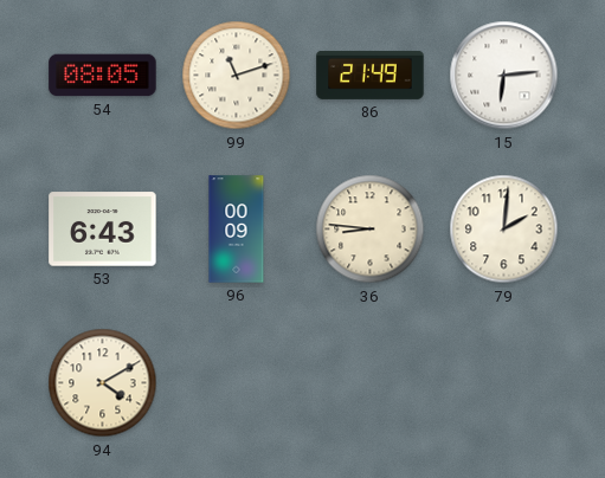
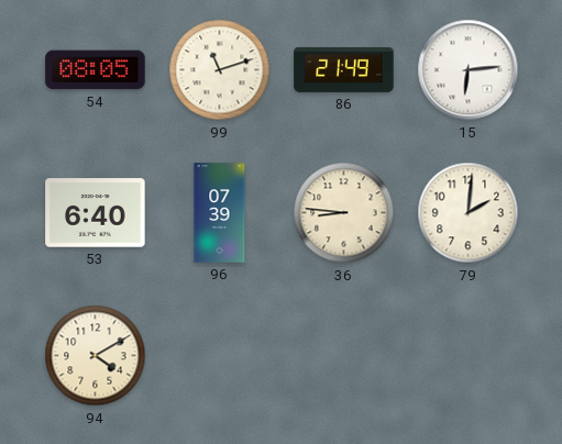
53: 6:43 -> 6:40 (96, 213)
96: 00:09 -> 07:39 (220, 213)
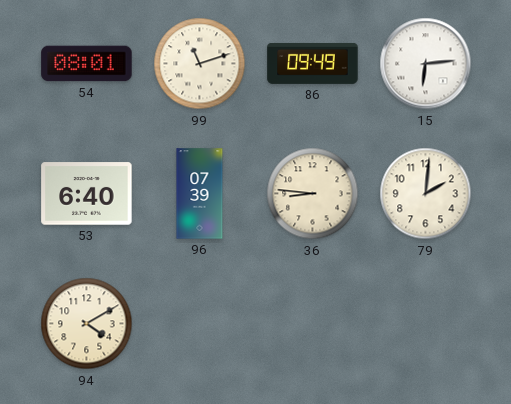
54: 08:05 -> 08:01 (87, 64)
86: 21:49 -> 09:49 (313, 63)
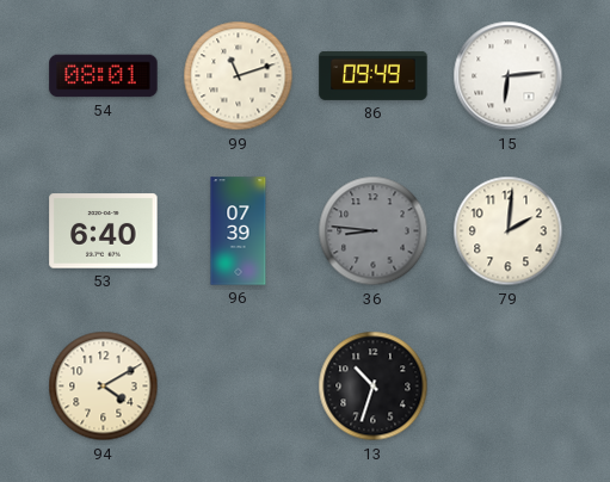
36 dial: cream -> grey (374, 231)
13: none -> 10:33 (374, 387)
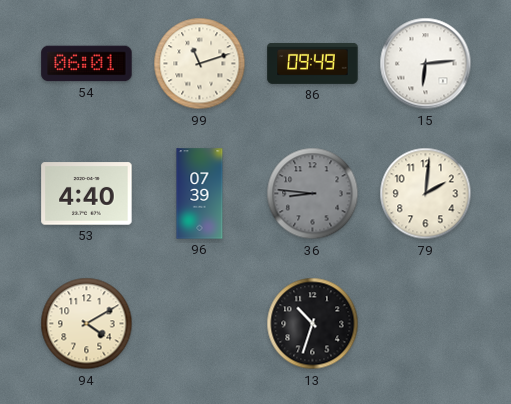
54: 08:01 -> 06:01 (87, 64)
53: 6:40 -> 4:40 (87, 194)
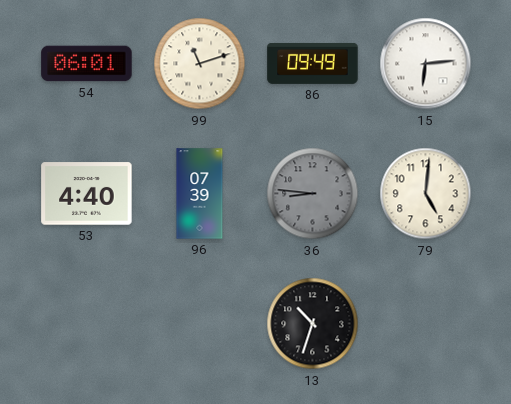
79: 2:01 -> 5:01 (426, 194)
94: 4:10 -> none (87, 324)
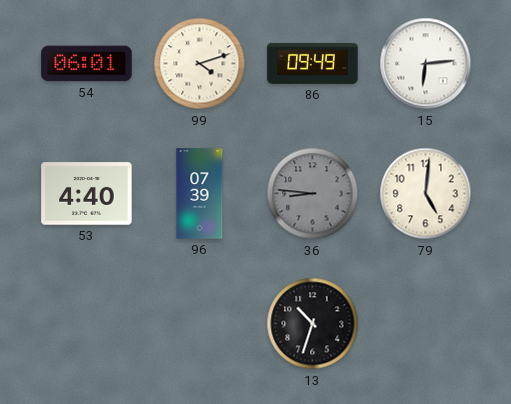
99: 11:12 -> 4:12 (200, 64)
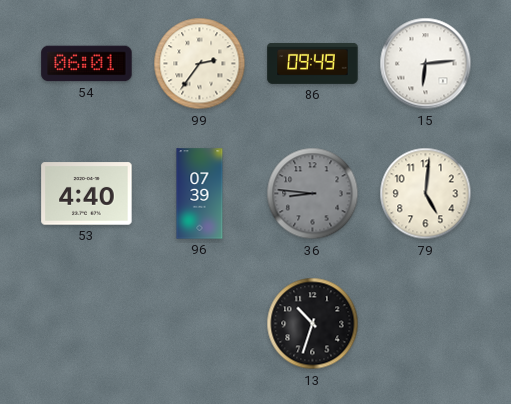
99: 4:12 -> 2:36 (200, 64)
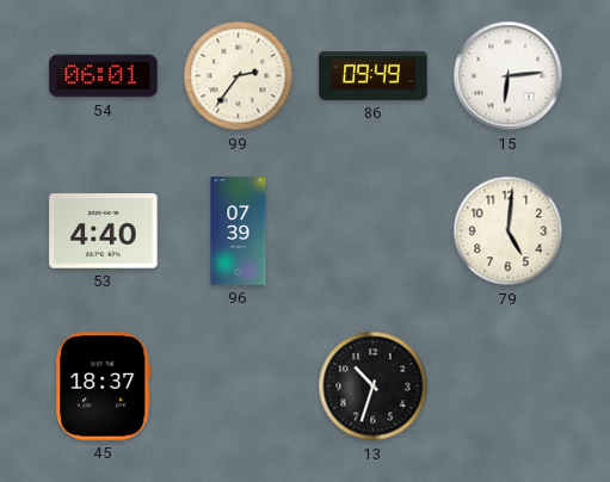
36: 8:46 -> none (313, 194)
45: none -> 18:37 (104, 387)
